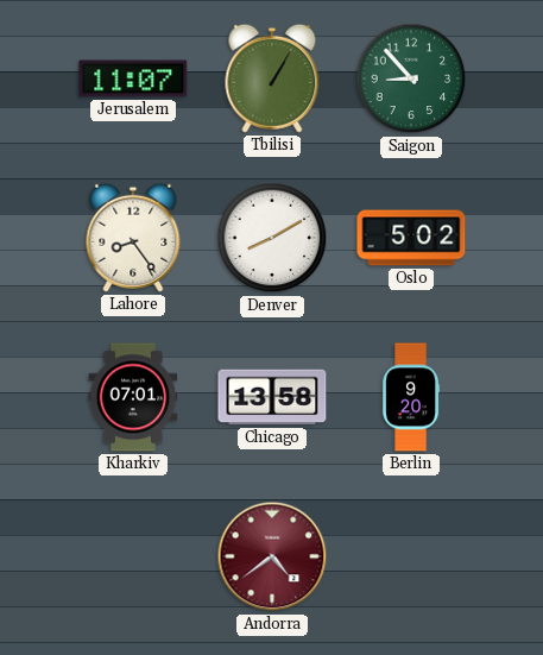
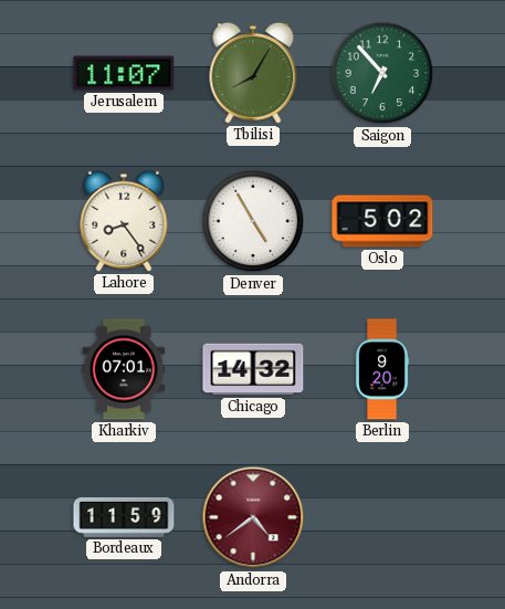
Tbilisi: 1:05 -> 8:05 (253, 73)
Saigon: 8:53 -> 6:53 (382, 73)
Denver: 8:10 -> 4:55 (253, 221)
Chicago: 13:58 -> 14:32 (253, 369)
Bordeaux: none -> 11:59 (124, 517)
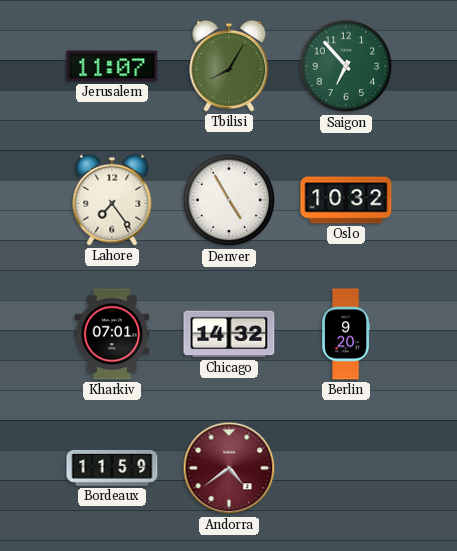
Lahore: 8:24 -> 7:24 (112, 200)
Oslo: 5:02 -> 10:32 (346, 200)
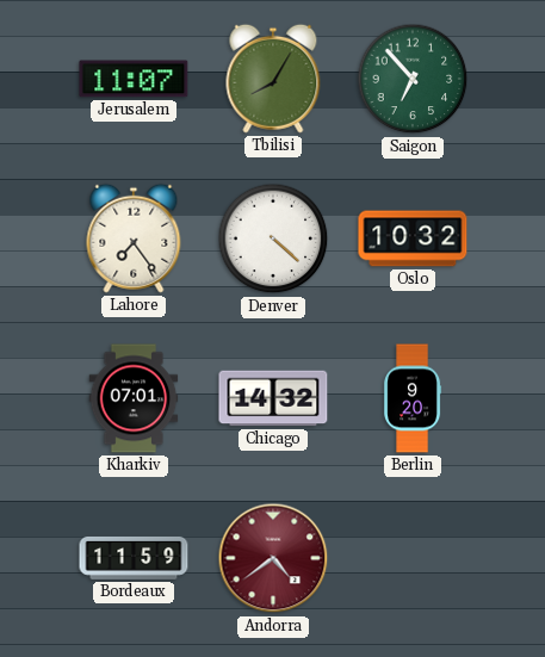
Denver: 4:55 -> 4:22 (273, 238)
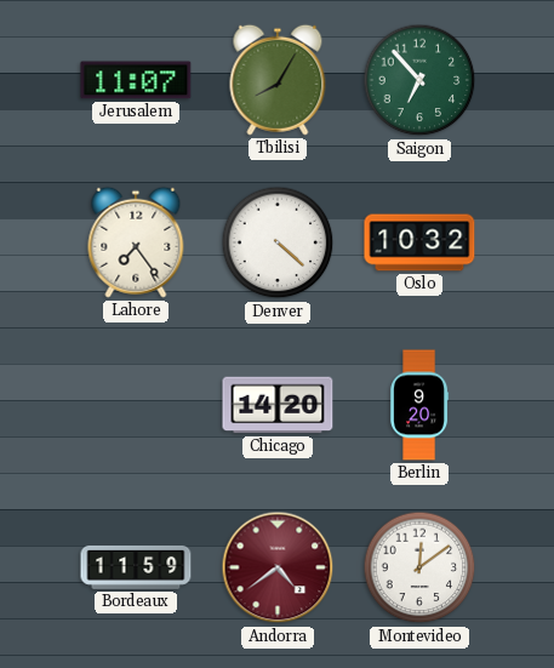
Kharkiv: 07:01 -> none (134, 398)
Chicago: 14:32 -> 14:20 (278, 405)
Montevideo: none -> 12:09 (419, 567)
